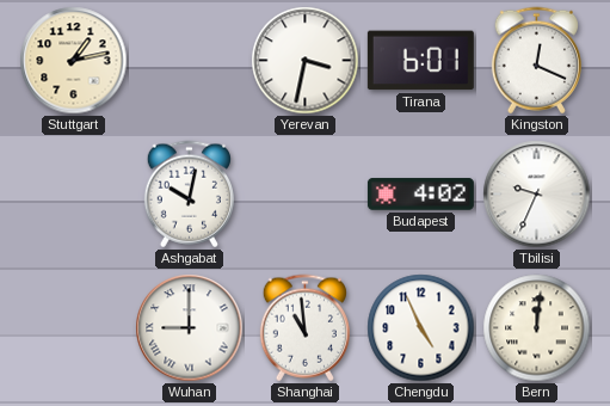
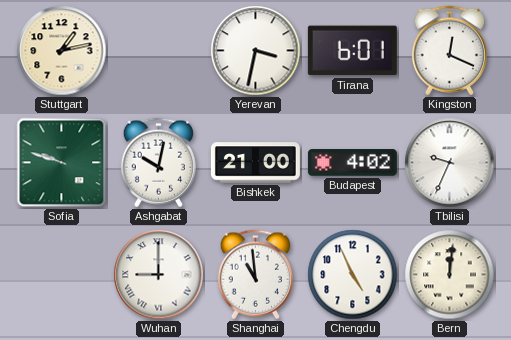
Sofia: none -> 9:48 (62, 163)
Bishkek: none -> 21:00 (255, 163)
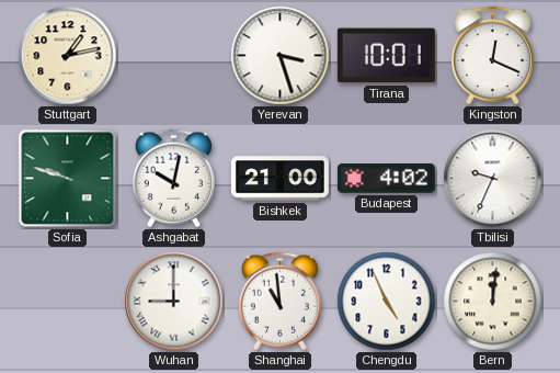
Yerevan: 3:32 -> 3:27 (281, 56)
Tirana: 6:01 -> 10:01 (386, 56)
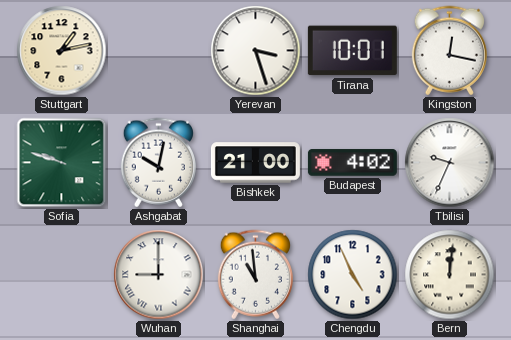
Kingston: 12:19 -> 12:17 (449, 51)
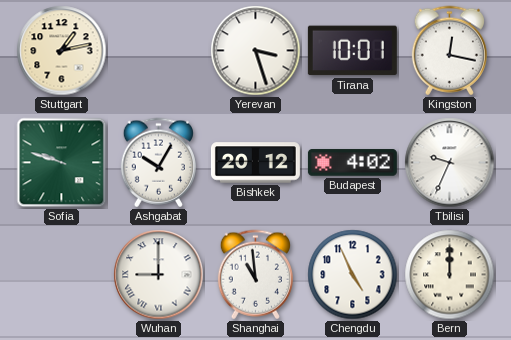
Ashgabat: 10:02 -> 10:05 (158, 163)
Bishkek: 21:00 -> 20:12 (255, 163)
Bern: 12:01 -> 12:00 (450, 275)
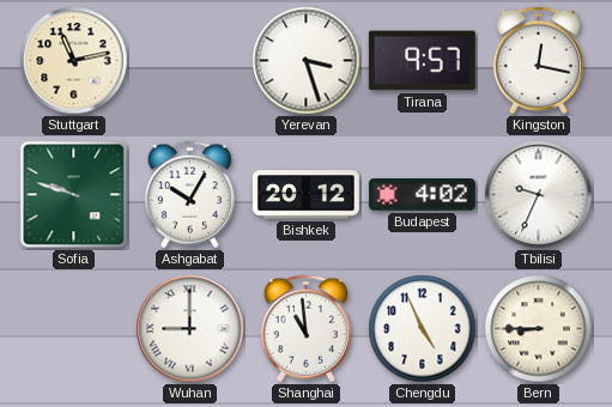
Stuttgart: 1:13 -> 11:13 (74, 61)
Tirana: 10:01 -> 9:57 (422, 61)
Bern: 12:00 -> 8:45 (539, 329)
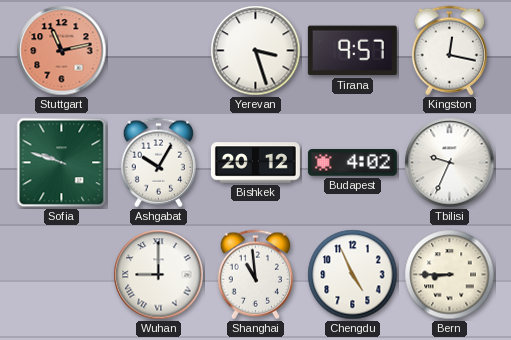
Stuttgart dial: cream -> salmon (62, 51)
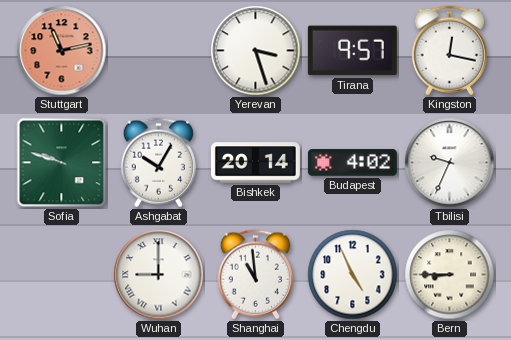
Bishkek: 20:12 -> 20:14 (255, 163)
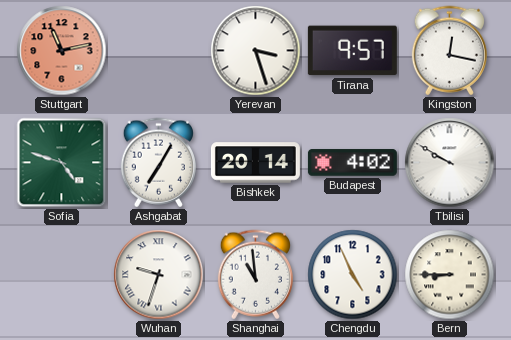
Sofia: 9:48 -> 4:48 (62, 163)
Ashgabat: 10:05 -> 7:05 (158, 163)
Tbilisi: 9:34 -> 9:50 (450, 163)
Wuhan: 9:00 -> 9:33 (159, 275)
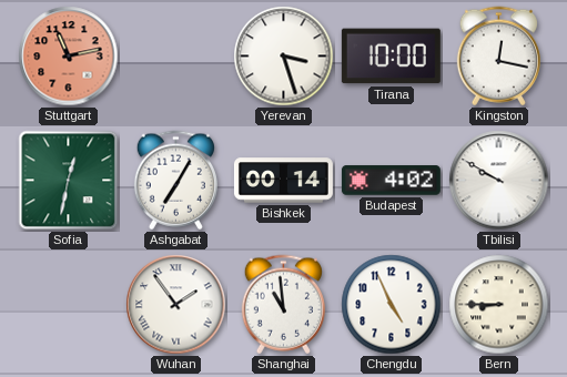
Tirana: 9:57 -> 10:00 (391, 57)
Sofia: 4:48 -> 12:32 (69, 181)
Bishkek: 20:14 -> 00:14 (283, 181)
Wuhan: 9:33 -> 1:54 (176, 305)
